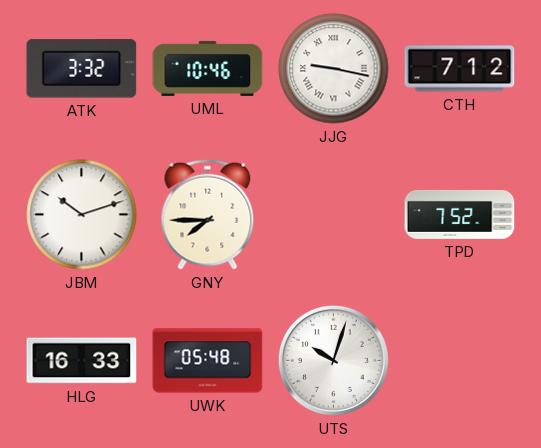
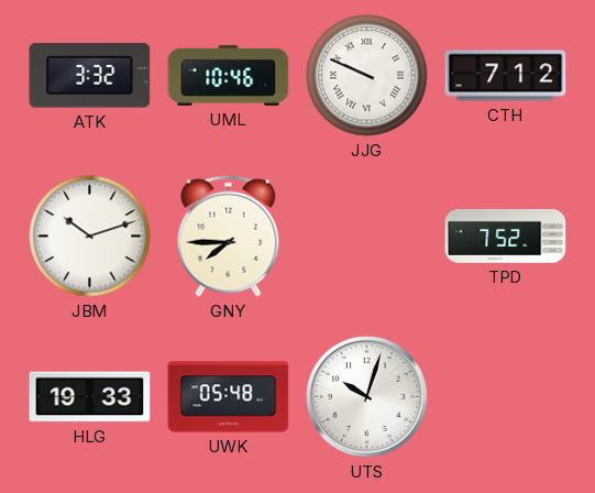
JJG: 9:17 -> 9:49 (367, 76)
HLG: 16:33 -> 19:33 (90, 397)
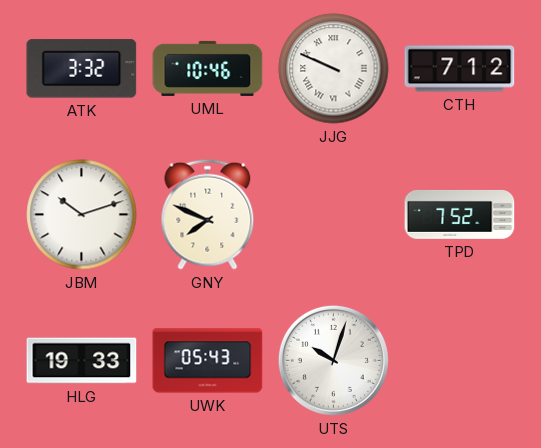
GNY: 7:45 -> 7:49 (208, 214)
UWK: 05:48 -> 05:43 (208, 361)
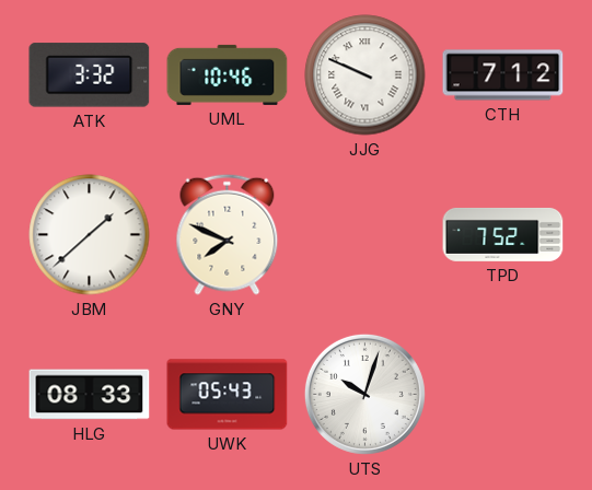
JBM: 10:12 -> 1:38 (90, 235)
HLG: 19:33 -> 08:33 (90, 395)
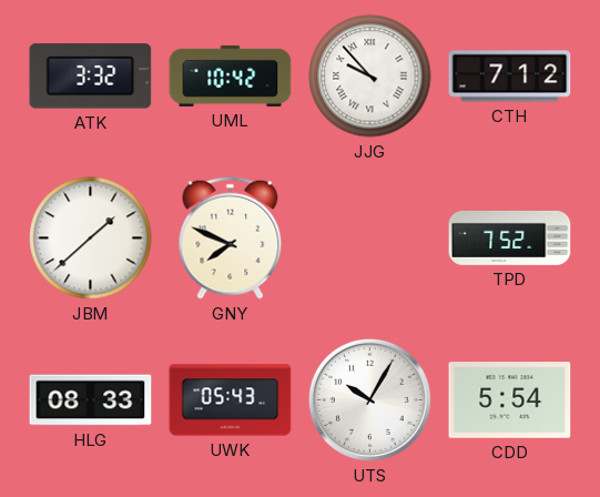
UML: 10:46 -> 10:42 (231, 75)
JJG: 9:49 -> 9:53 (370, 77)
UTS: 10:03 -> 10:05 (369, 399)
CDD: none -> 5:54 (510, 400)
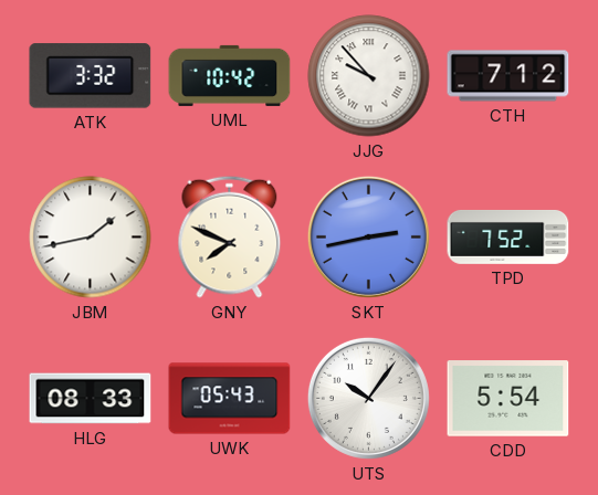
JBM: 1:38 -> 1:43 (91, 238)
SKT: none -> 2:43 (368, 236)
UTS: 10:05 -> 10:06 (368, 398)
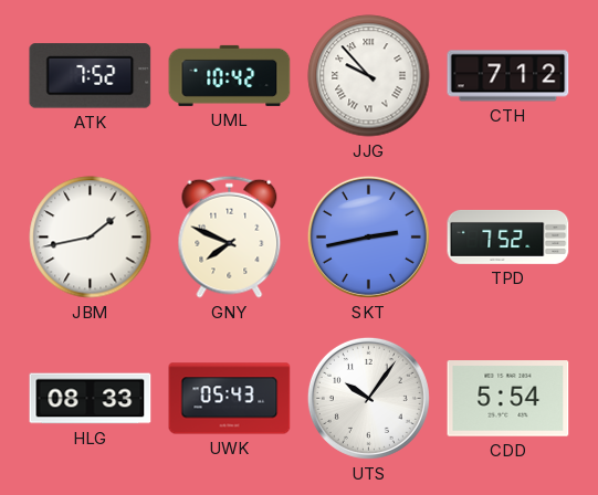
ATK: 3:32 -> 7:52 (91, 76)
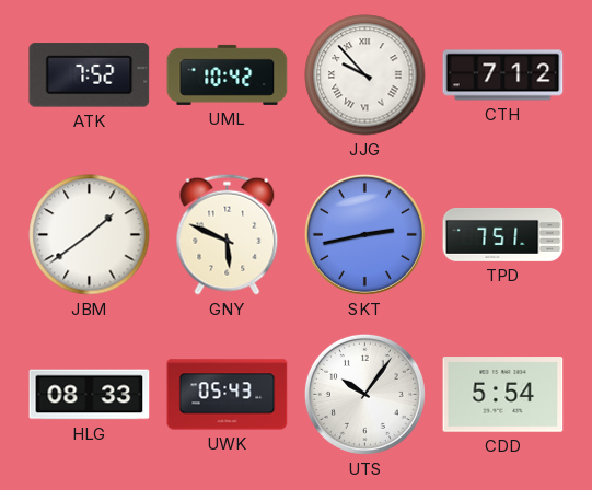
JBM: 1:43 -> 1:39 (90, 235)
GNY: 7:49 -> 5:49 (228, 234)
TPD: 7:52 -> 7:51 (503, 234)
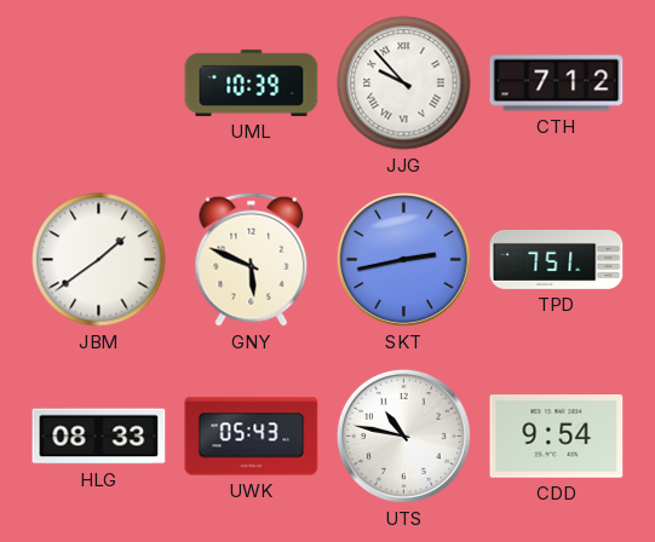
ATK: 7:52 -> none (90, 75)
UML: 10:42 -> 10:39 (252, 82)
UTS: 10:06 -> 10:47 (403, 436)
CDD: 5:54 -> 9:54 (557, 437)
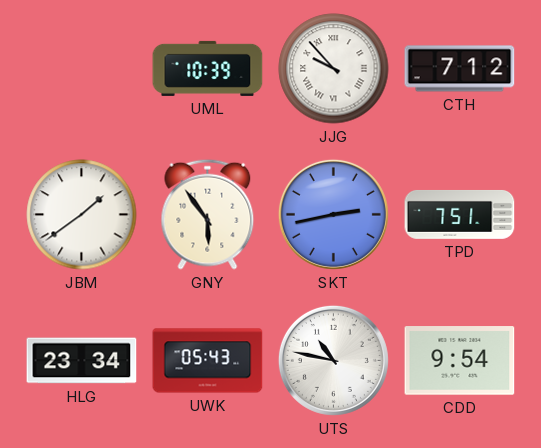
GNY: 5:49 -> 5:54 (208, 214)
HLG: 08:33 -> 23:34 (82, 361)
